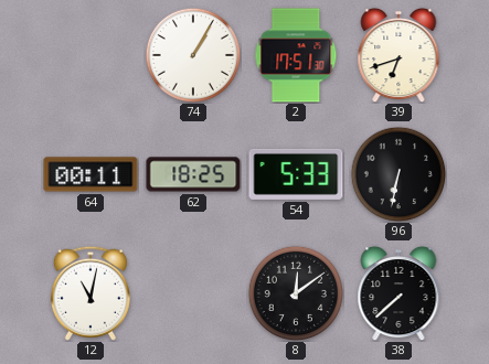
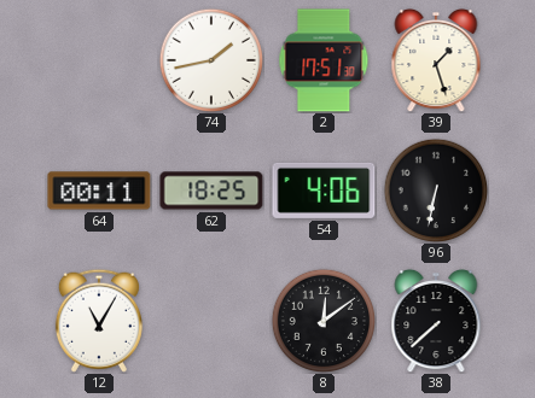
74: 1:05 -> 1:43 (210, 59)
39: 6:42 -> 1:27 (436, 60)
54: 5:33 -> 4:06 (324, 191)
12: 11:02 -> 11:05 (99, 321)
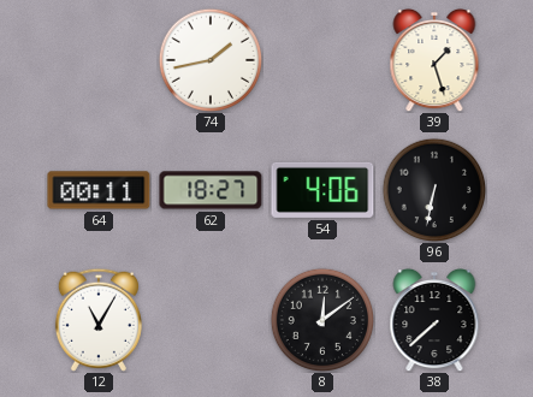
2: 17:51 -> none (324, 60)
62: 18:25 -> 18:27 (211, 190)
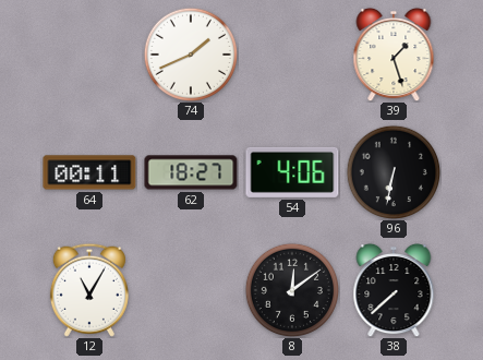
74: 1:43 -> 1:41 (190, 53)
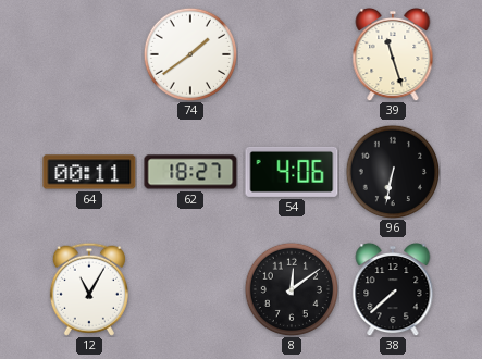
74: 1:41 -> 1:39 (189, 53)
39: 1:27 -> 11:27 (393, 54)
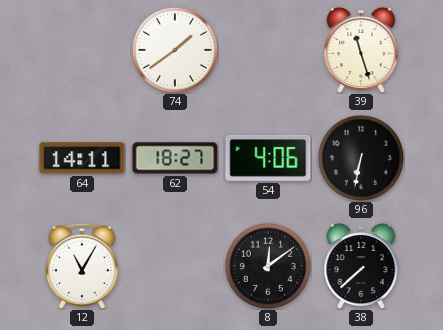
64: 00:11 -> 14:11 (82, 158)
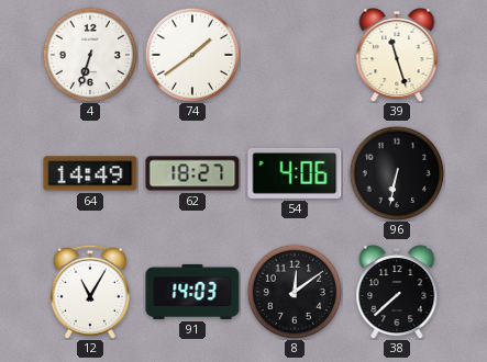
4: none -> 6:33 (89, 54)
64: 14:11 -> 14:49 (90, 173)
91: none -> 14:03 (192, 292)
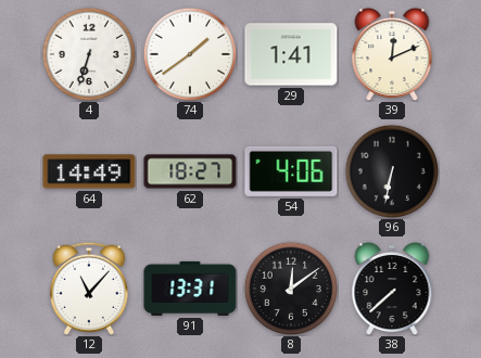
29: none -> 1:41 (291, 54)
39: 11:27 -> 12:11 (392, 54)
12: 11:05 -> 11:07 (89, 289)
91: 14:03 -> 13:31 (190, 289)
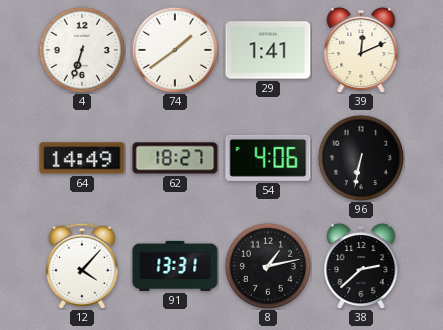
12: 11:07 -> 4:07 (82, 266)
8: 12:09 -> 1:13 (267, 265)
38: 7:38 -> 2:38 (361, 266)
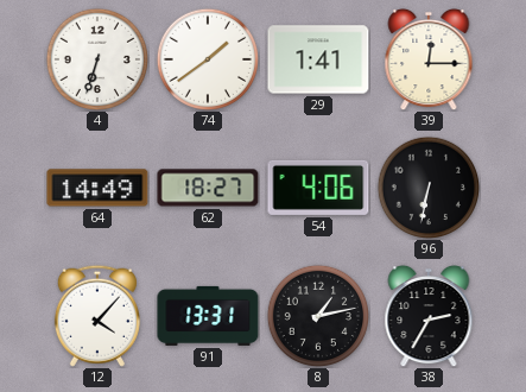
39: 12:11 -> 12:15 (429, 59)
38: 2:38 -> 2:35 (429, 316)
